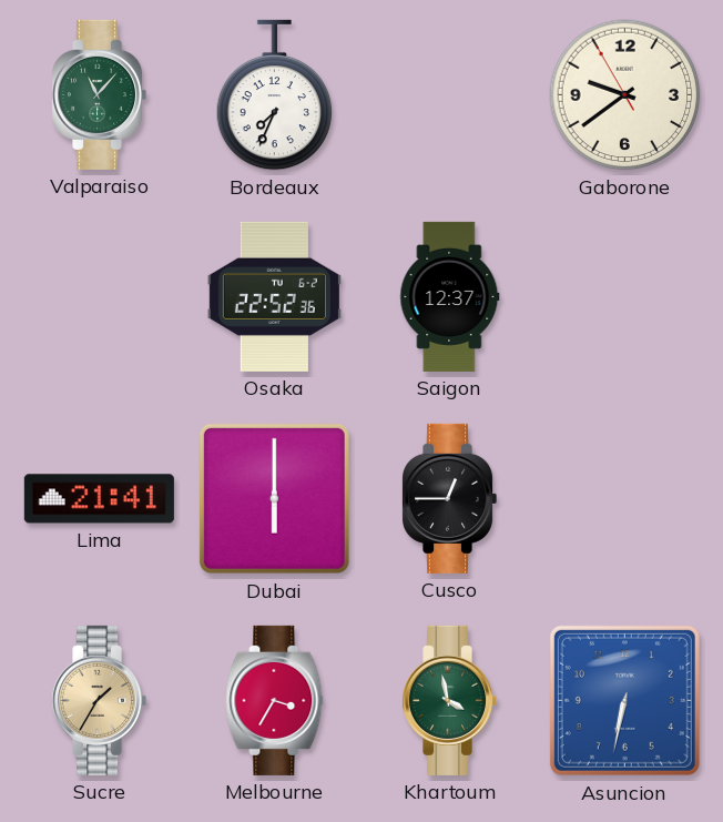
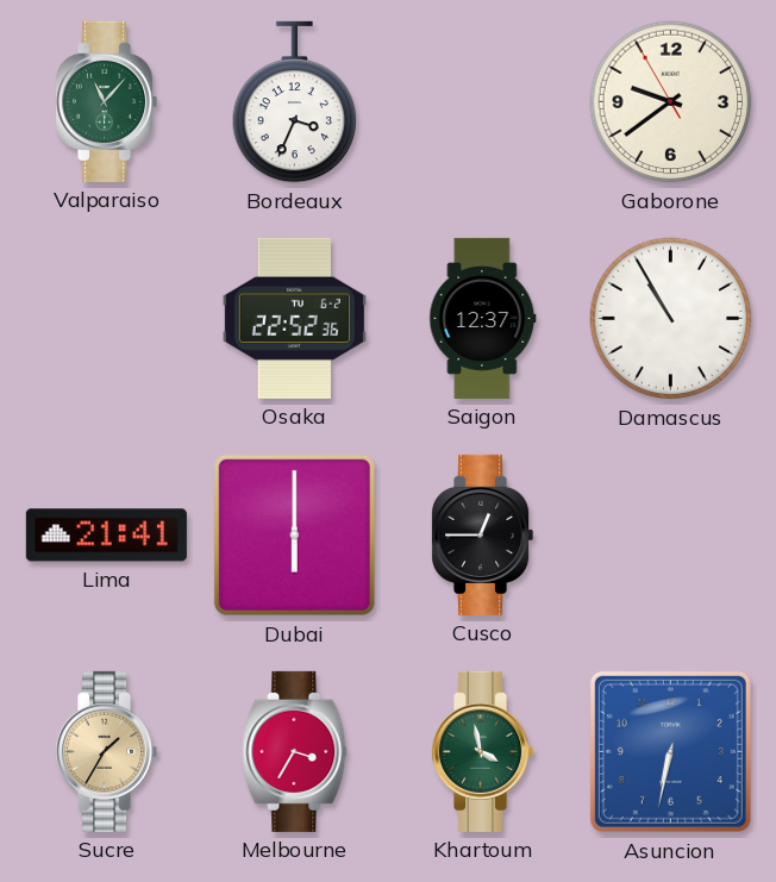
Bordeaux: 7:34 -> 3:34 (295, 102)
Damascus: none -> 10:55 (671, 319)
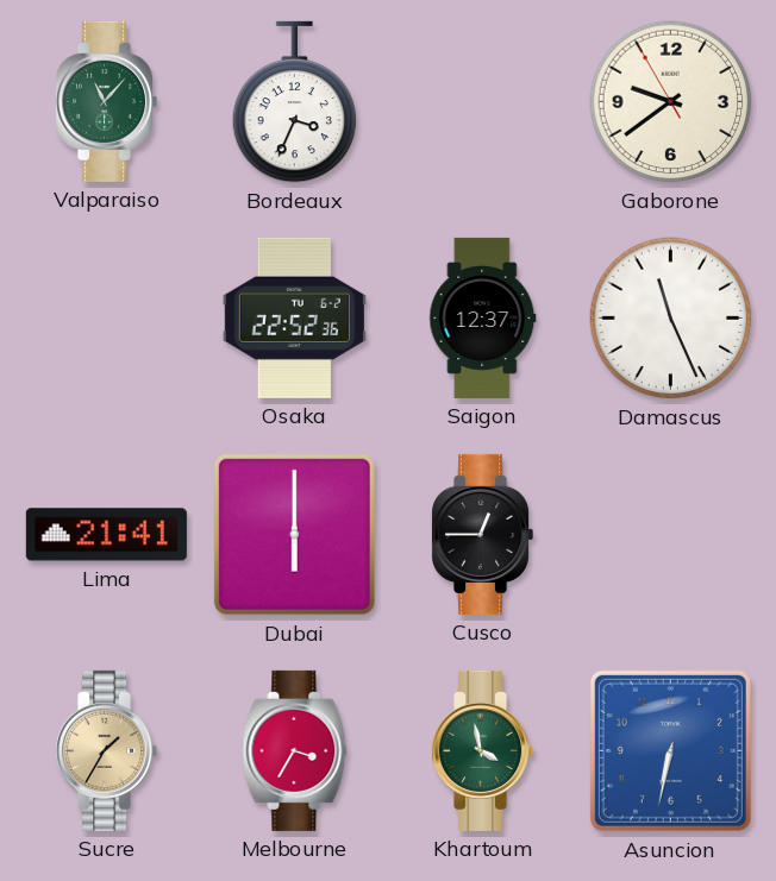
Damascus: 10:55 -> 11:26 (671, 319)
